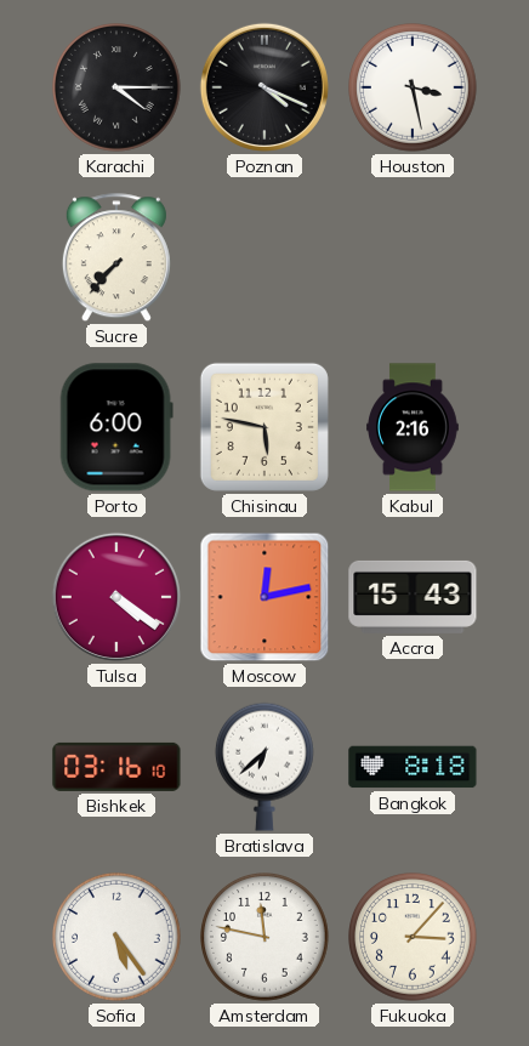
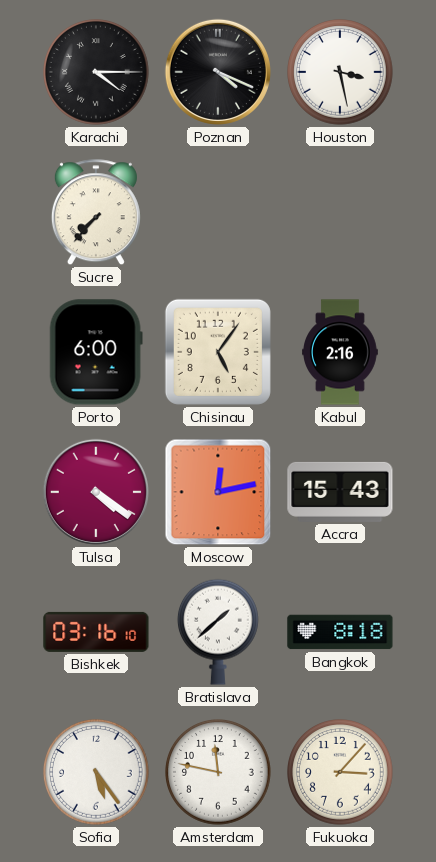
Chisinau: 5:47 -> 5:06 (218, 352)
Bratislava: 6:38 -> 1:38 (218, 632)
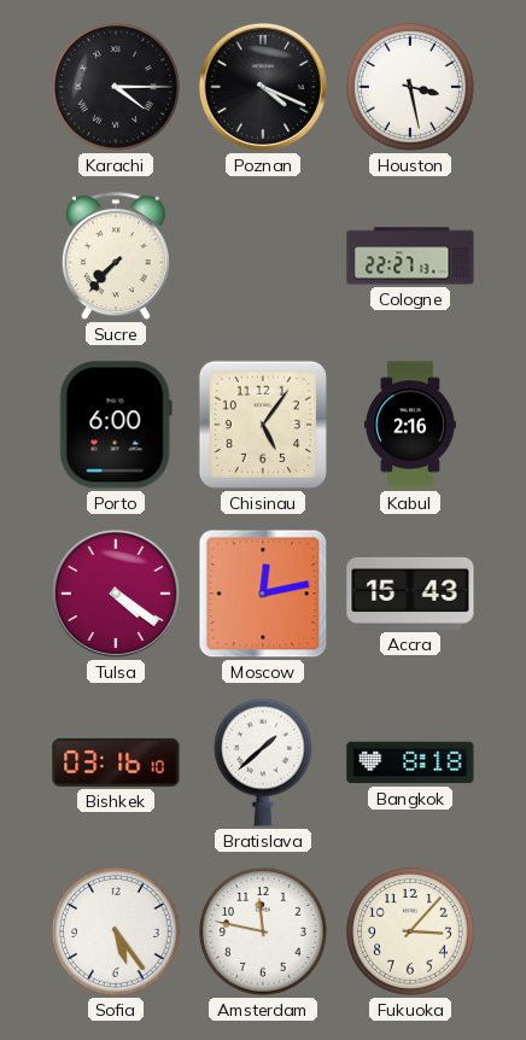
Cologne: none -> 22:27 (410, 256)
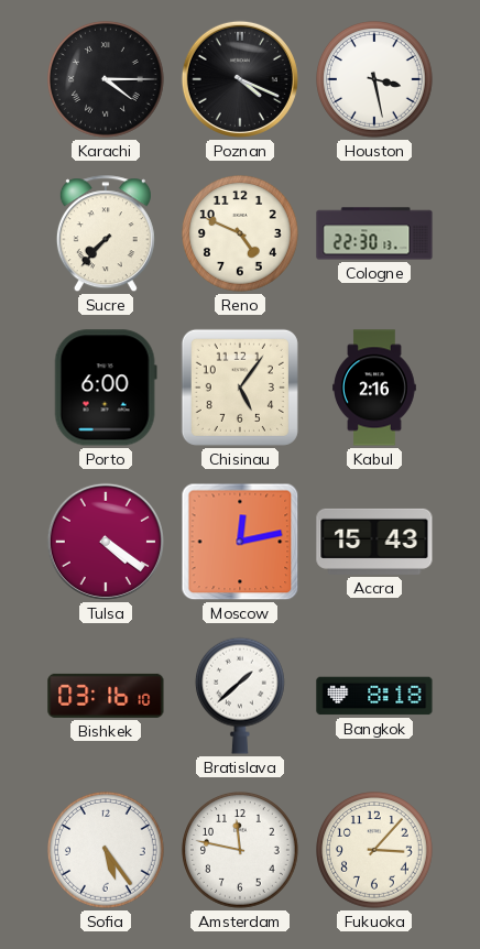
Reno: none -> 4:49 (241, 234)
Cologne: 22:27 -> 22:30 (374, 233)
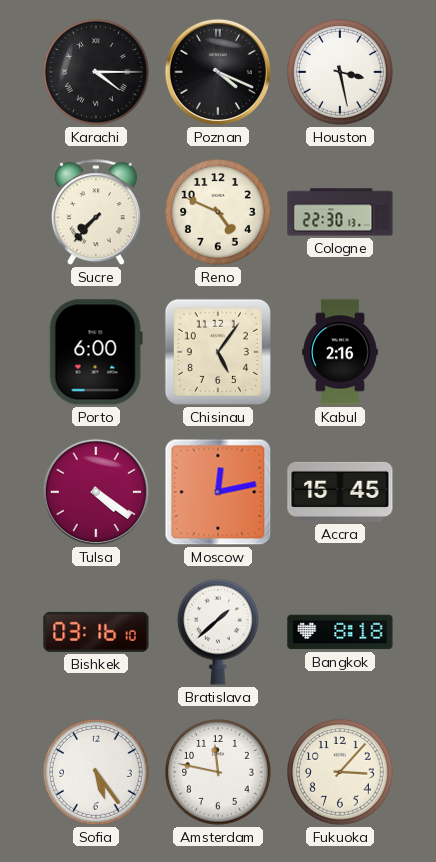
Accra: 15:43 -> 15:45 (340, 492)
